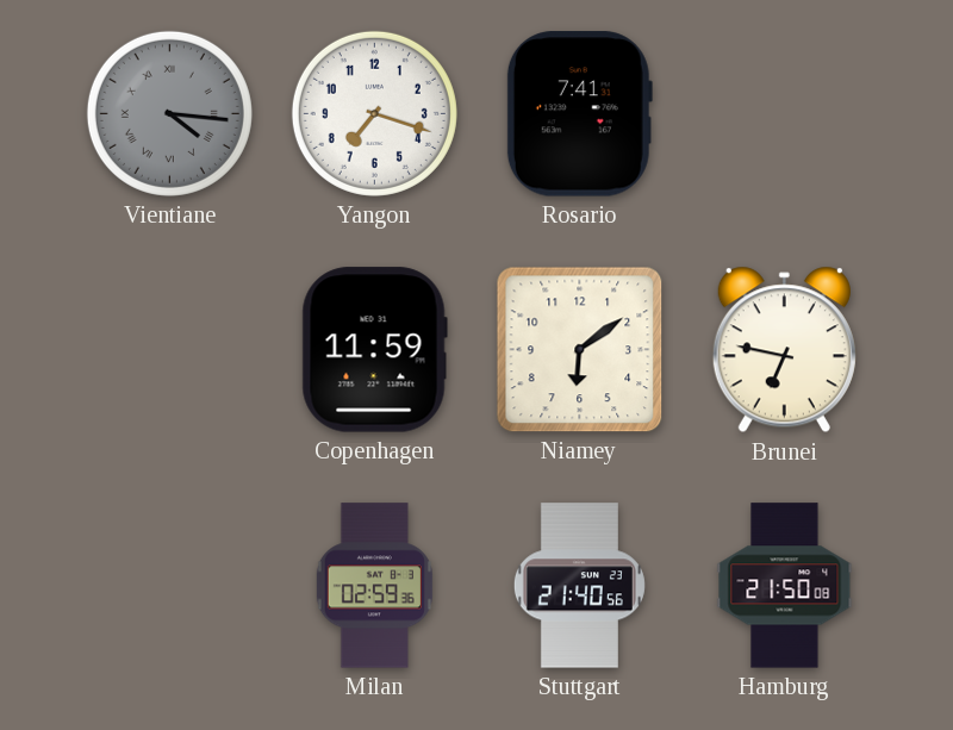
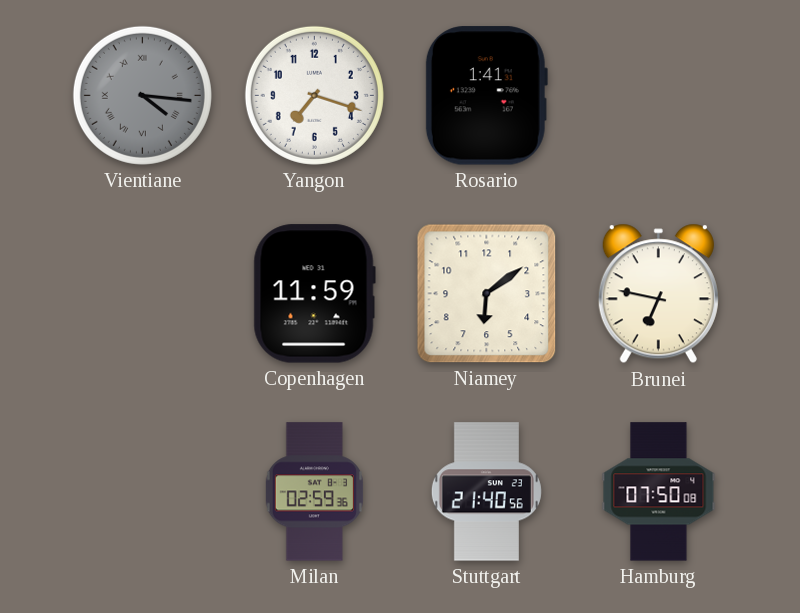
Rosario: 7:41 -> 1:41 (486, 96)
Hamburg: 21:50 -> 07:50 (659, 492)
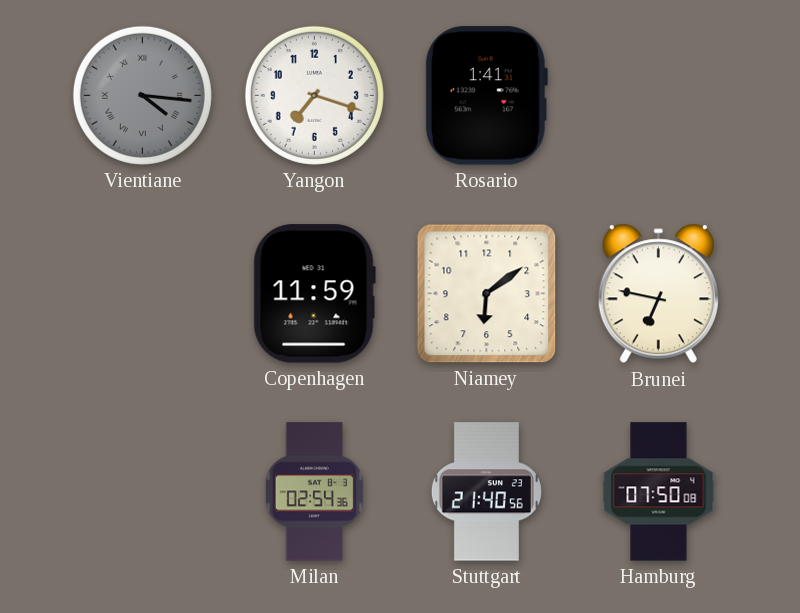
Milan: 02:59 -> 02:54 (314, 492)
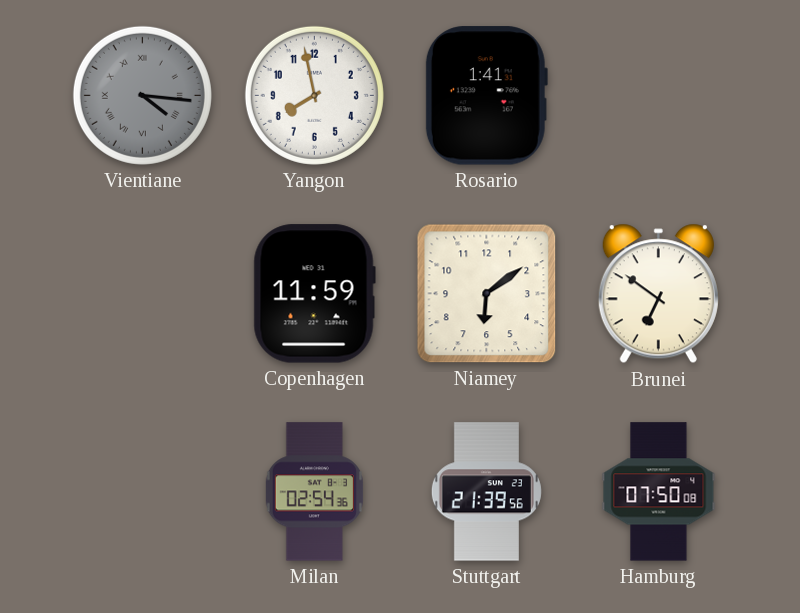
Yangon: 7:18 -> 7:58 (314, 95)
Brunei: 6:47 -> 6:51 (658, 294)
Stuttgart: 21:40 -> 21:39 (486, 492)
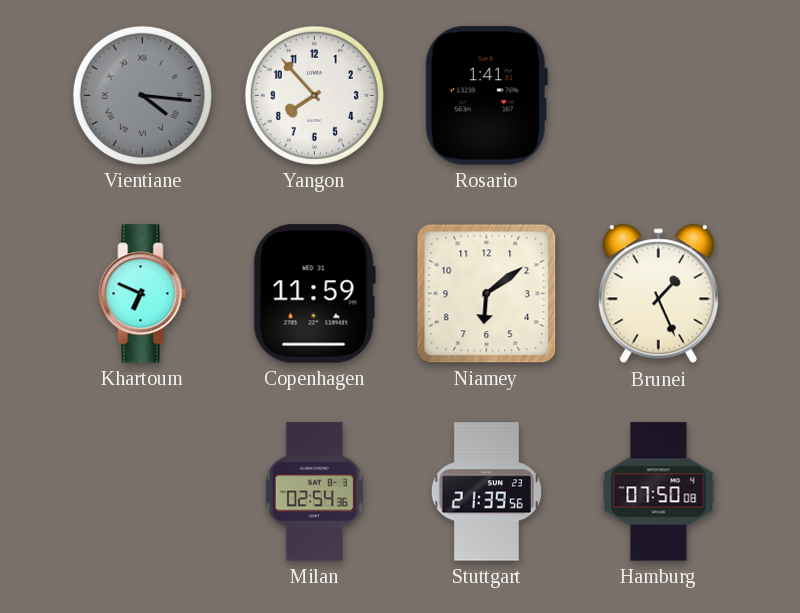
Yangon: 7:58 -> 7:53 (314, 95)
Khartoum: none -> 6:49 (143, 294)
Brunei: 6:51 -> 1:26 (658, 294)
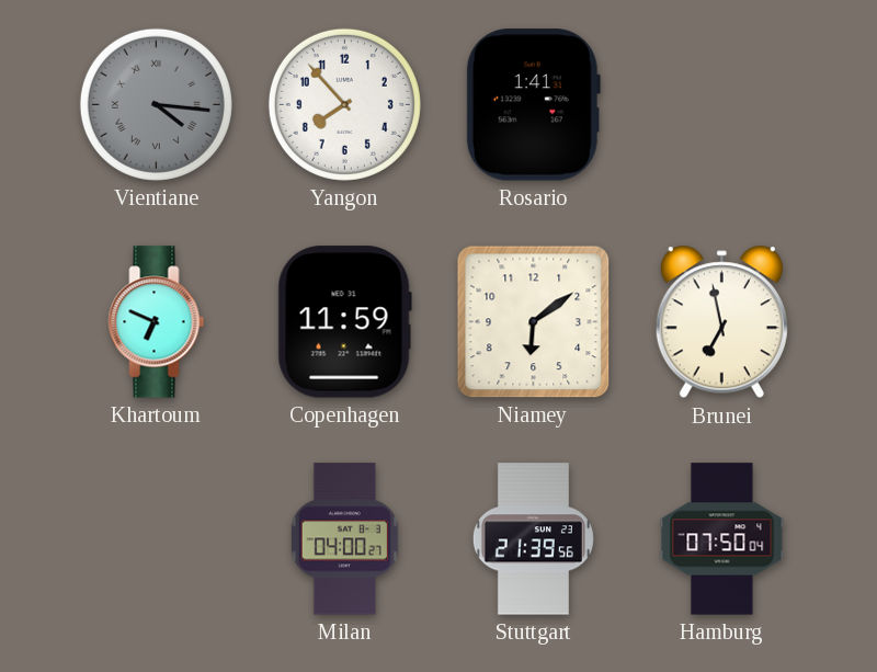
Brunei: 1:26 -> 6:58 (721, 322)
Milan: 02:54 -> 04:00 (344, 539)
Hamburg: 07:50:08 -> 07:50:04 (722, 539)
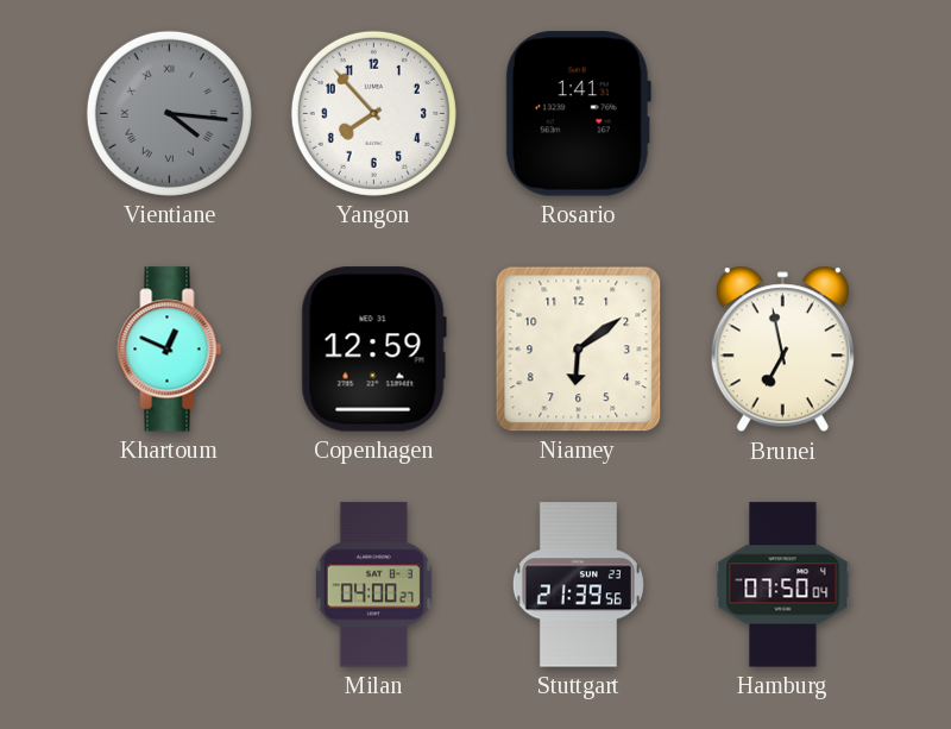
Khartoum: 6:49 -> 12:49 (170, 350)
Copenhagen: 11:59 -> 12:59 (373, 350)
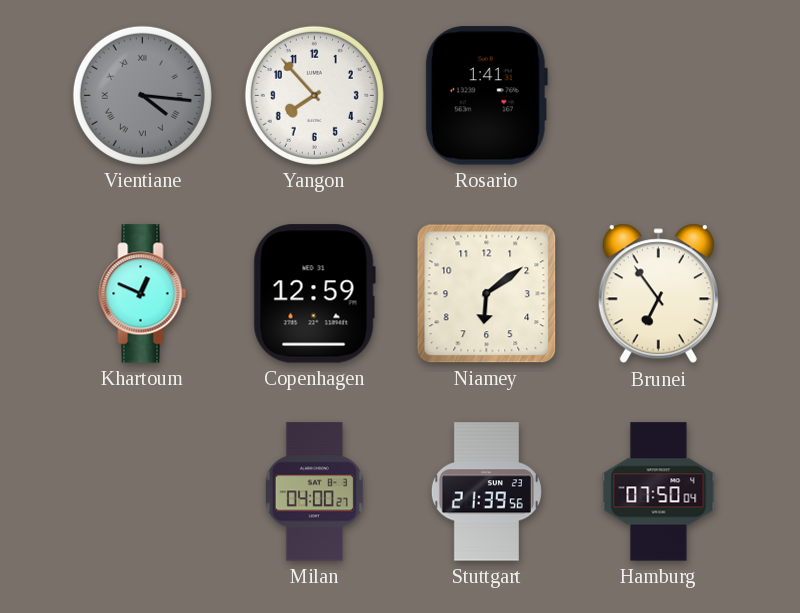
Brunei: 6:58 -> 6:54 (658, 294)
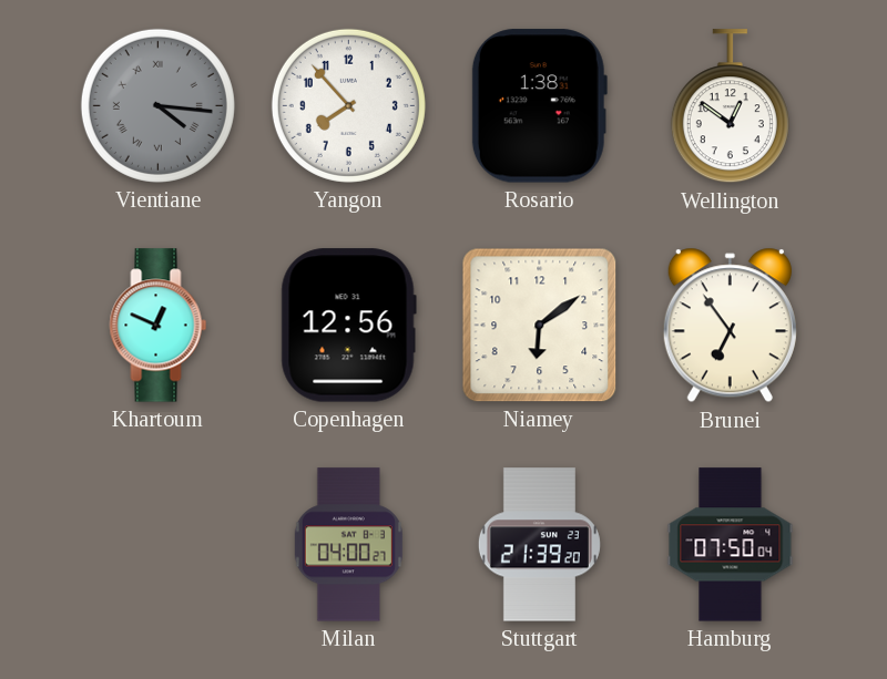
Rosario: 1:41 -> 1:38 (539, 106)
Wellington: none -> 12:51 (730, 106)
Copenhagen: 12:59 -> 12:56 (348, 326)
Stuttgart: 21:39:56 -> 21:39:20 (539, 545)
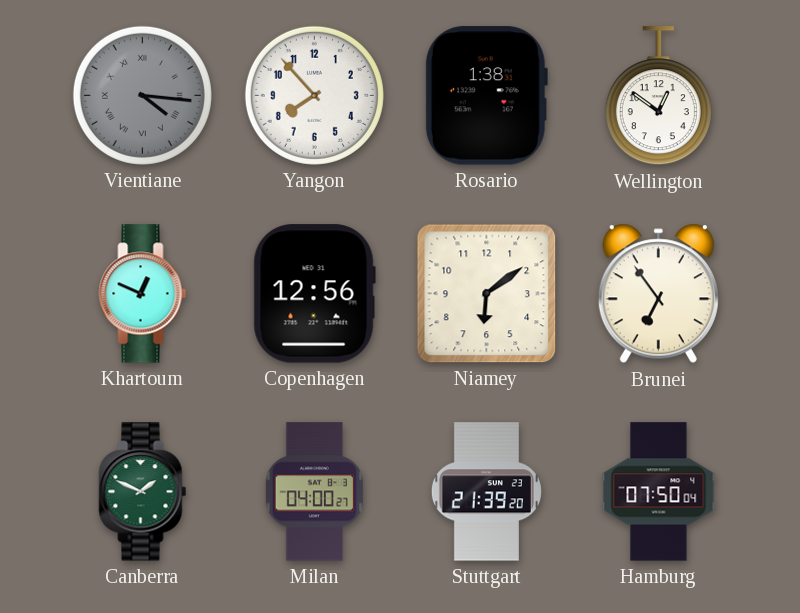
Canberra: none -> 1:49 (143, 492)
